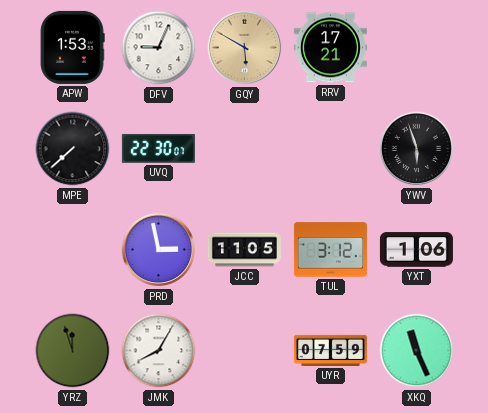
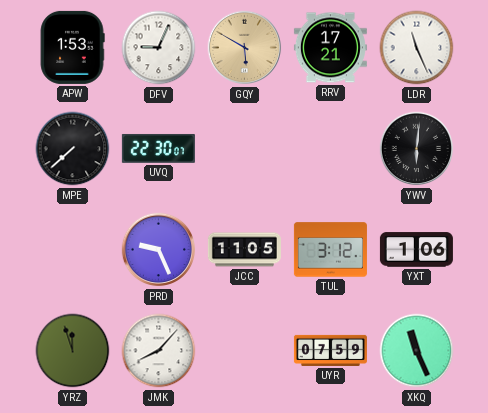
LDR: none -> 11:26 (417, 48)
YWV: 5:57 -> 6:01 (417, 149)
PRD: 2:58 -> 9:26 (159, 250)
JMK: 8:05 -> 8:07 (159, 351)
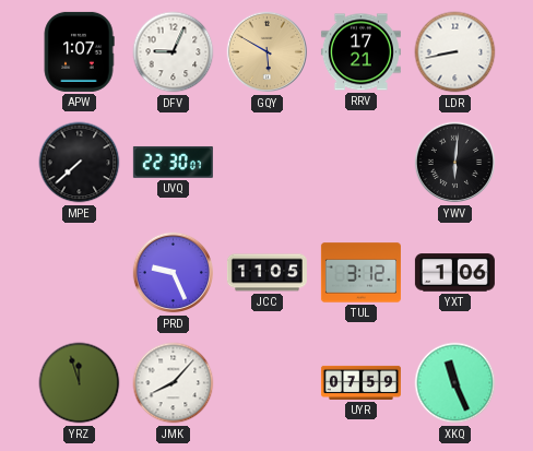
APW: 1:53 -> 1:07 (79, 51)
LDR: 11:26 -> 8:43 (455, 52)
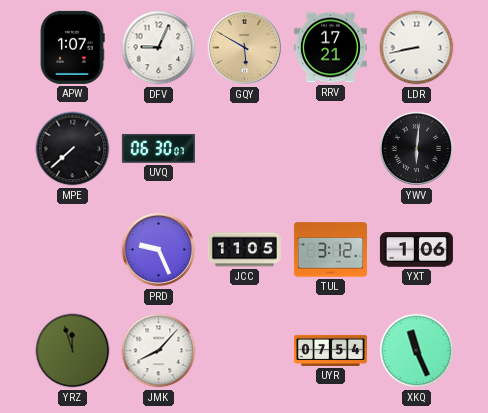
UVQ: 22:30 -> 06:30 (158, 148)
UYR: 07:59 -> 07:54 (330, 350)
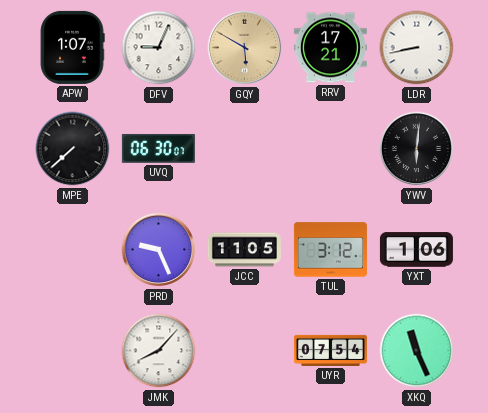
YRZ: 11:57 -> none (73, 351)
